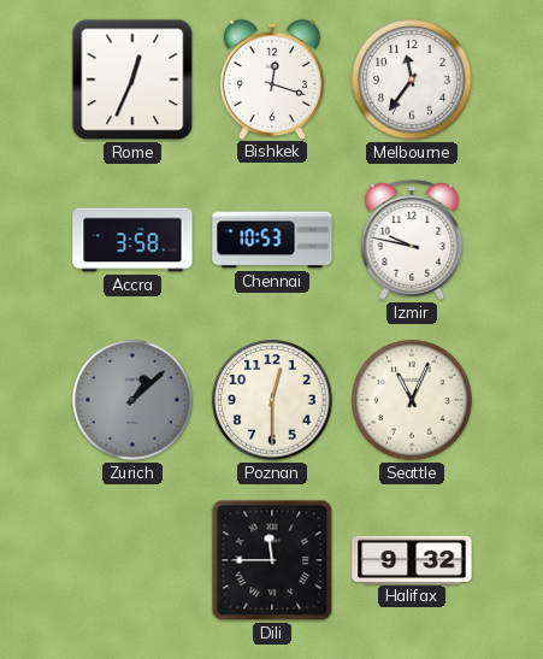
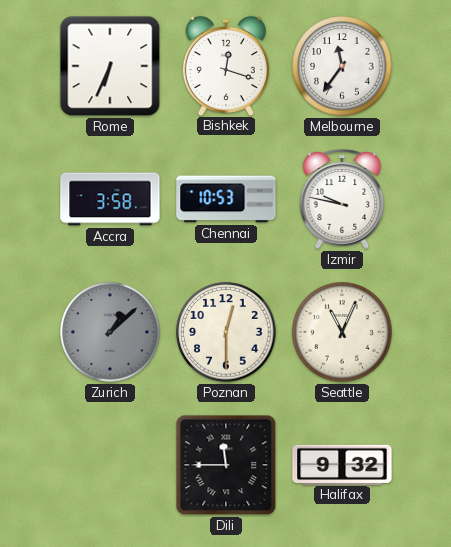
Rome: 12:34 -> 6:34 (110, 66)
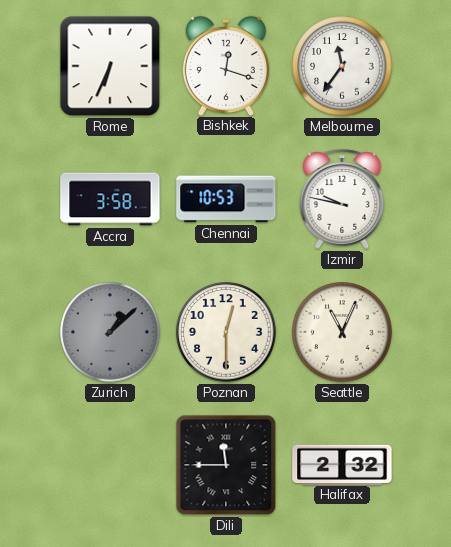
Halifax: 9:32 -> 2:32 (342, 464)
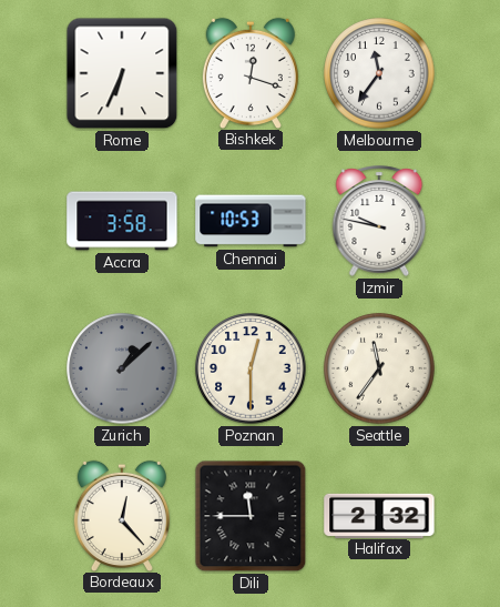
Seattle: 11:04 -> 11:36 (379, 368)
Bordeaux: none -> 12:23 (122, 515)
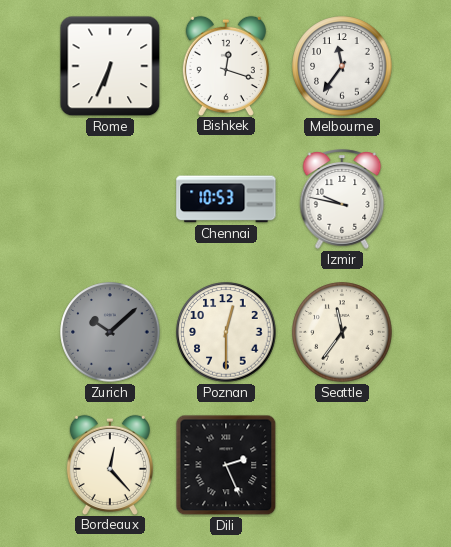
Accra: 3:58 -> none (122, 221)
Zurich: 1:08 -> 10:08 (110, 332)
Dili: 11:45 -> 2:26 (226, 465)
Halifax: 2:32 -> none (379, 515)
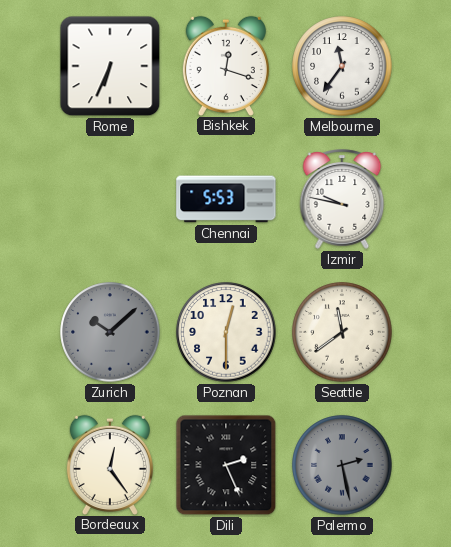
Chennai: 10:53 -> 5:53 (226, 199)
Seattle: 11:36 -> 11:39 (342, 332)
Bordeaux: 12:23 -> 12:24 (110, 464)
Palermo: none -> 2:28 (342, 465)
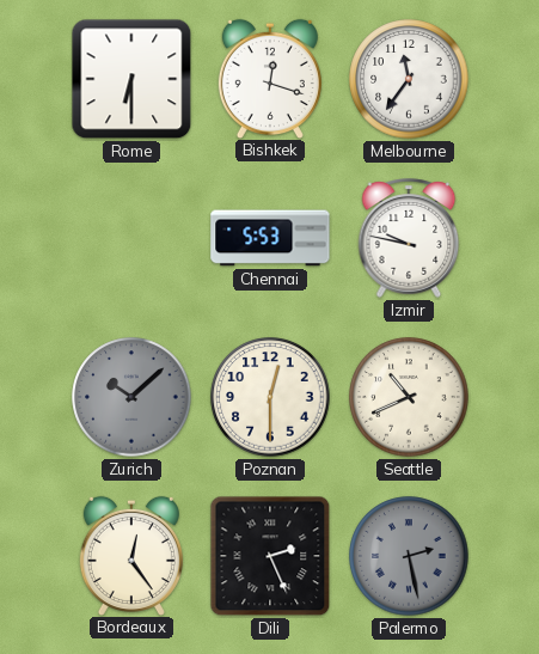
Rome: 6:34 -> 6:30 (131, 79)
Seattle: 11:39 -> 10:41 (409, 397)
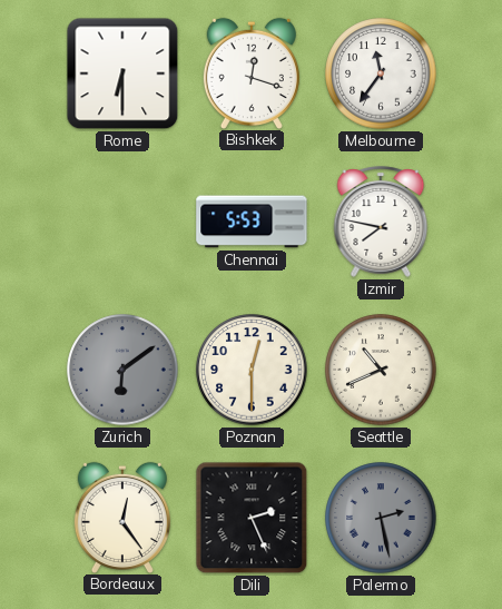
Izmir: 9:47 -> 7:47 (381, 222)
Zurich: 10:08 -> 6:09 (122, 370)
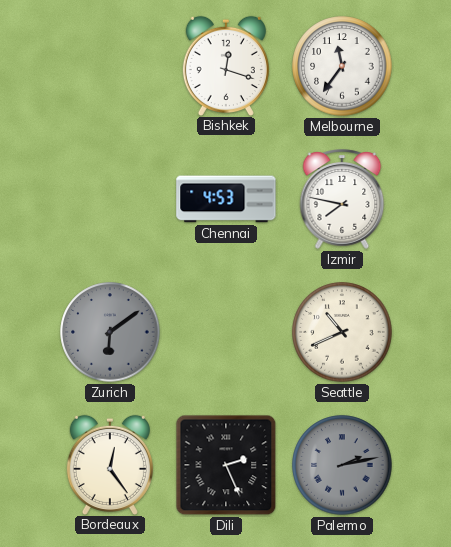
Rome: 6:30 -> none (122, 73)
Chennai: 5:53 -> 4:53 (226, 199)
Poznan: 12:30 -> none (252, 370)
Palermo: 2:28 -> 2:13 (342, 465)
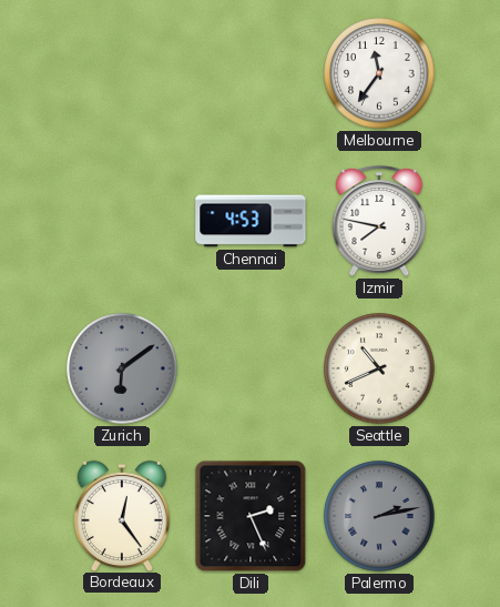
Bishkek: 12:18 -> none (226, 65)
